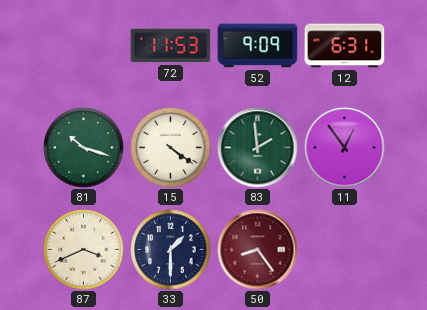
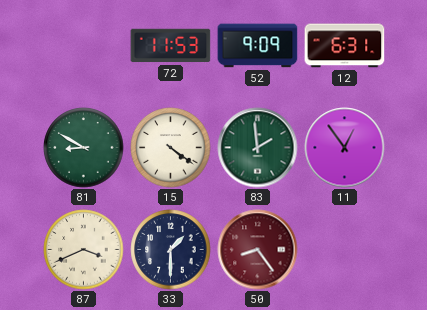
81: 10:18 -> 8:50 (84, 148)
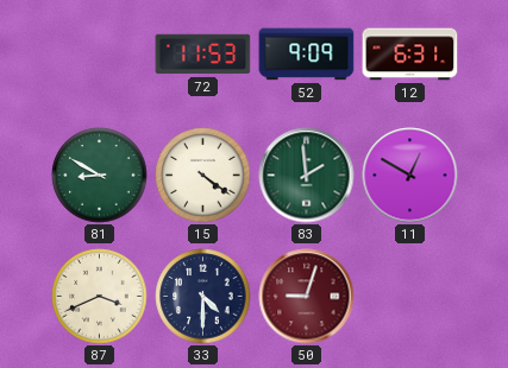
11: 12:54 -> 12:50 (410, 176)
33: 1:30 -> 4:30 (203, 297)
50: 8:24 -> 9:03 (307, 297)
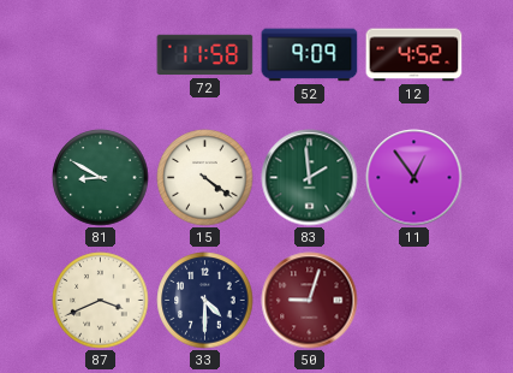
72: 11:53 -> 11:58 (205, 55)
12: 6:31 -> 4:52 (414, 55)
11: 12:50 -> 12:54 (414, 178)
